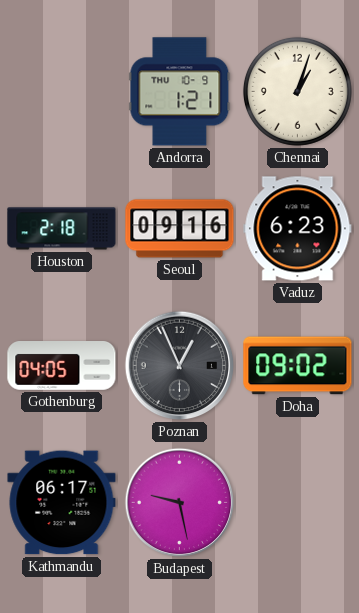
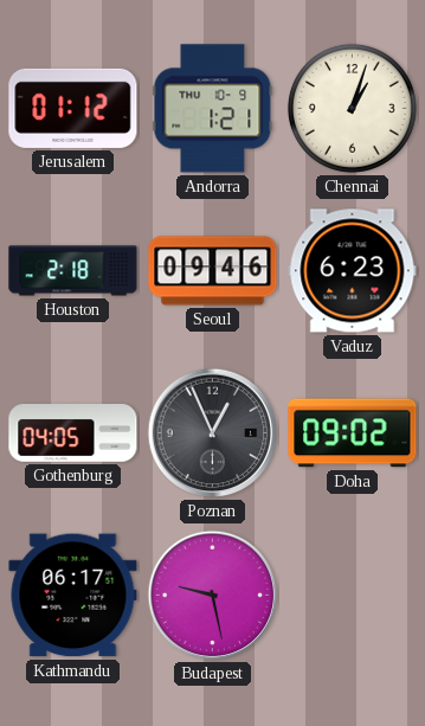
Jerusalem: none -> 01:12 (73, 108)
Seoul: 09:16 -> 09:46 (213, 271)
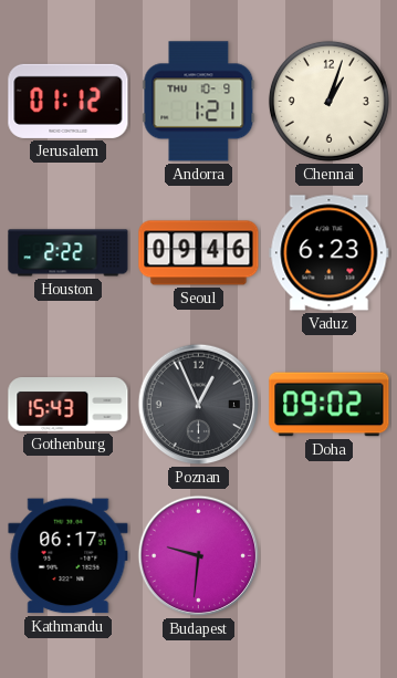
Houston: 2:18 -> 2:22 (69, 253)
Gothenburg: 04:05 -> 15:43 (69, 405)
Budapest: 9:28 -> 9:31 (199, 556)
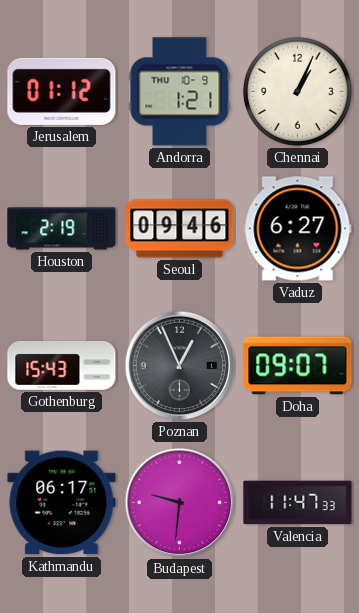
Chennai: 1:03 -> 1:04 (297, 91)
Houston: 2:22 -> 2:19 (62, 229)
Vaduz: 6:23 -> 6:27 (298, 229)
Doha: 09:02 -> 09:07 (298, 366)
Valencia: none -> 11:47 (298, 503)
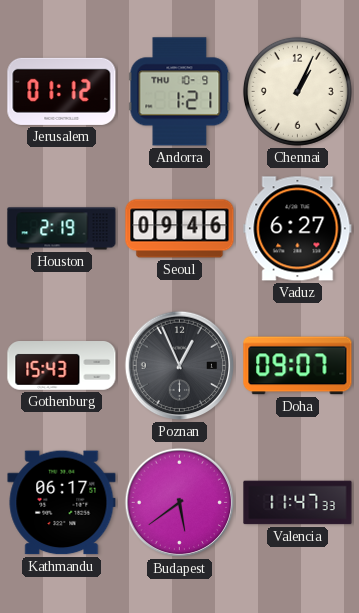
Budapest: 9:31 -> 5:39 (180, 503)
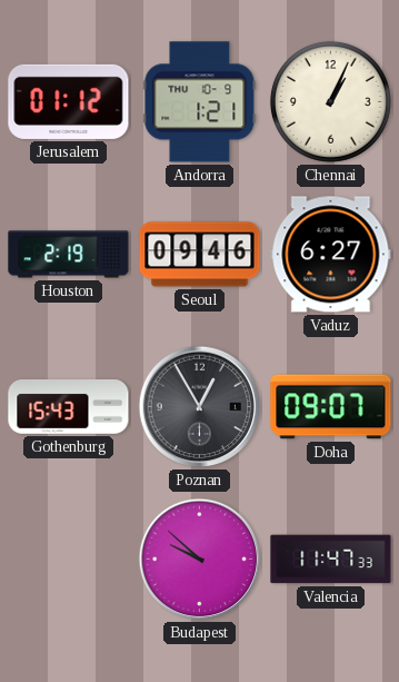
Poznan: 12:56 -> 12:55 (200, 407)
Kathmandu: 06:17 -> none (62, 503)
Budapest: 5:39 -> 9:52 (200, 560)
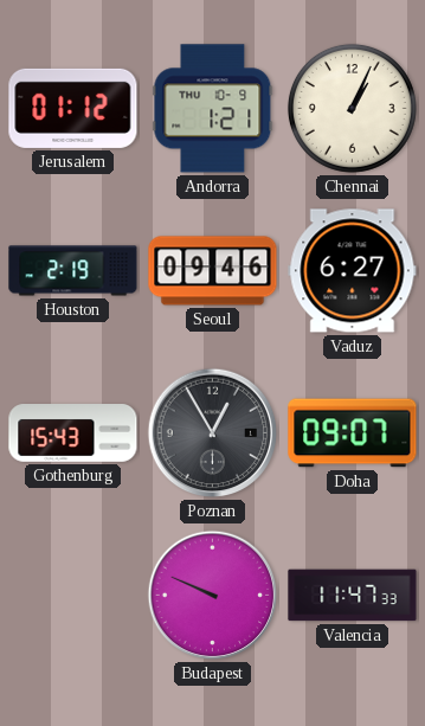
Budapest: 9:52 -> 9:49 (213, 596)
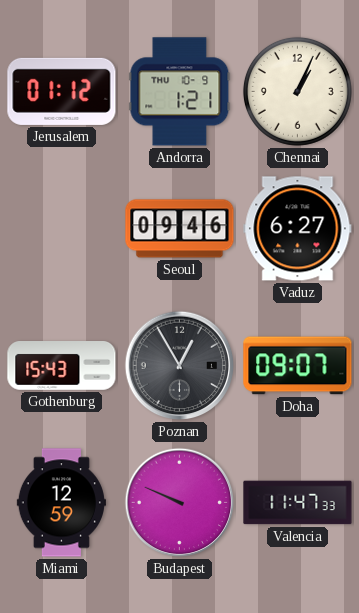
Houston: 2:19 -> none (73, 271)
Miami: none -> 12:59 (61, 503)
